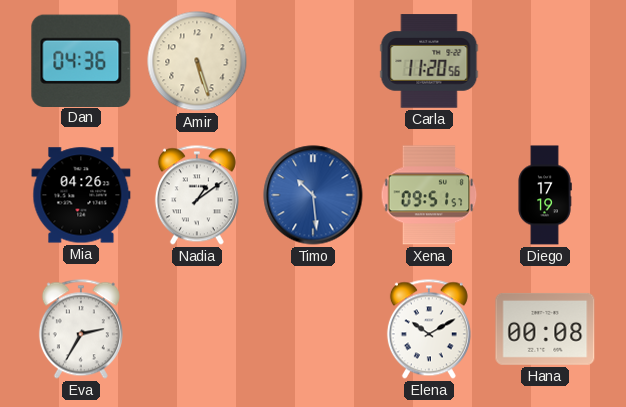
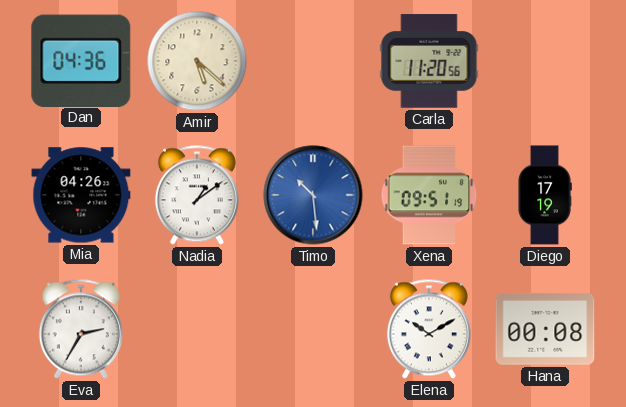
Amir: 5:27 -> 5:22 (197, 61)
Xena: 09:51:57 -> 09:51:19 (429, 195)
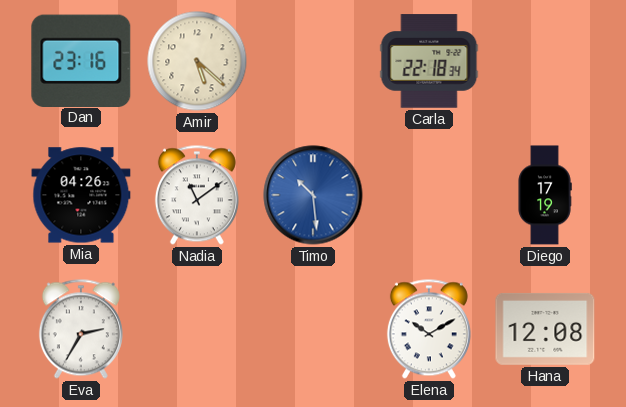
Dan: 04:36 -> 23:16 (81, 60)
Carla: 11:20 -> 22:18 (429, 61)
Nadia: 1:09 -> 11:09 (197, 195)
Xena: 09:51 -> none (429, 195)
Hana: 00:08 -> 12:08 (545, 329)
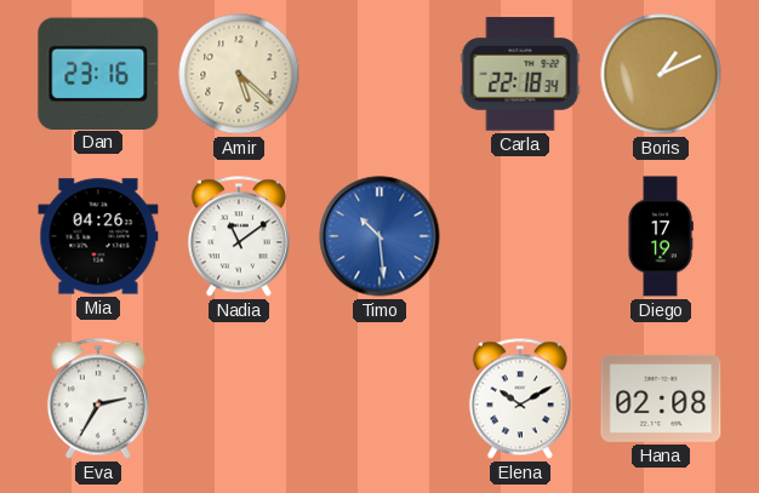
Boris: none -> 1:11 (661, 74)
Hana: 12:08 -> 02:08 (661, 399)
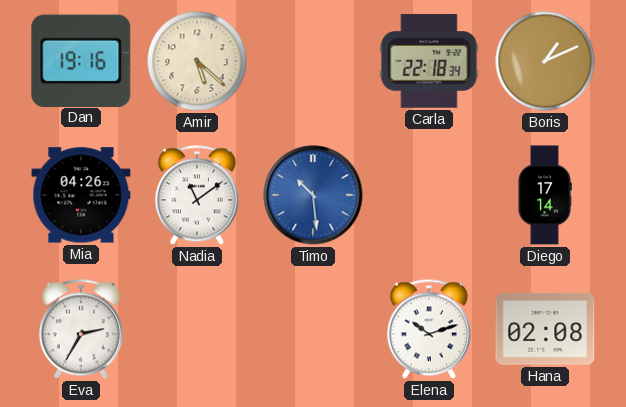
Dan: 23:16 -> 19:16 (81, 60)
Diego: 17:19 -> 17:14 (545, 195)
Elena: 10:10 -> 10:12 (429, 329)
